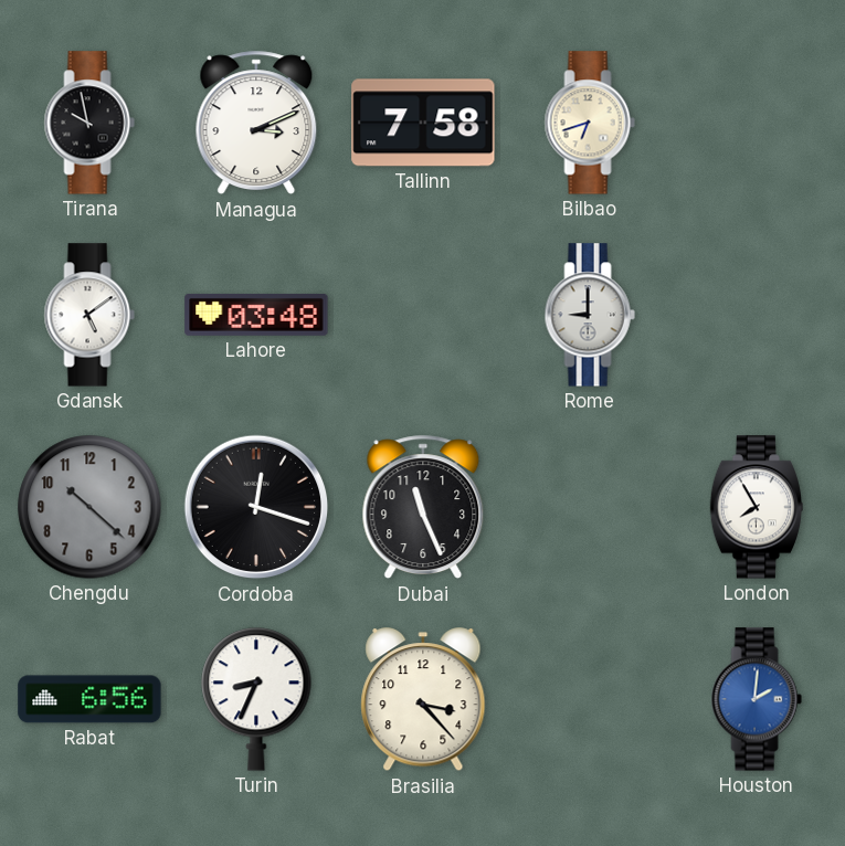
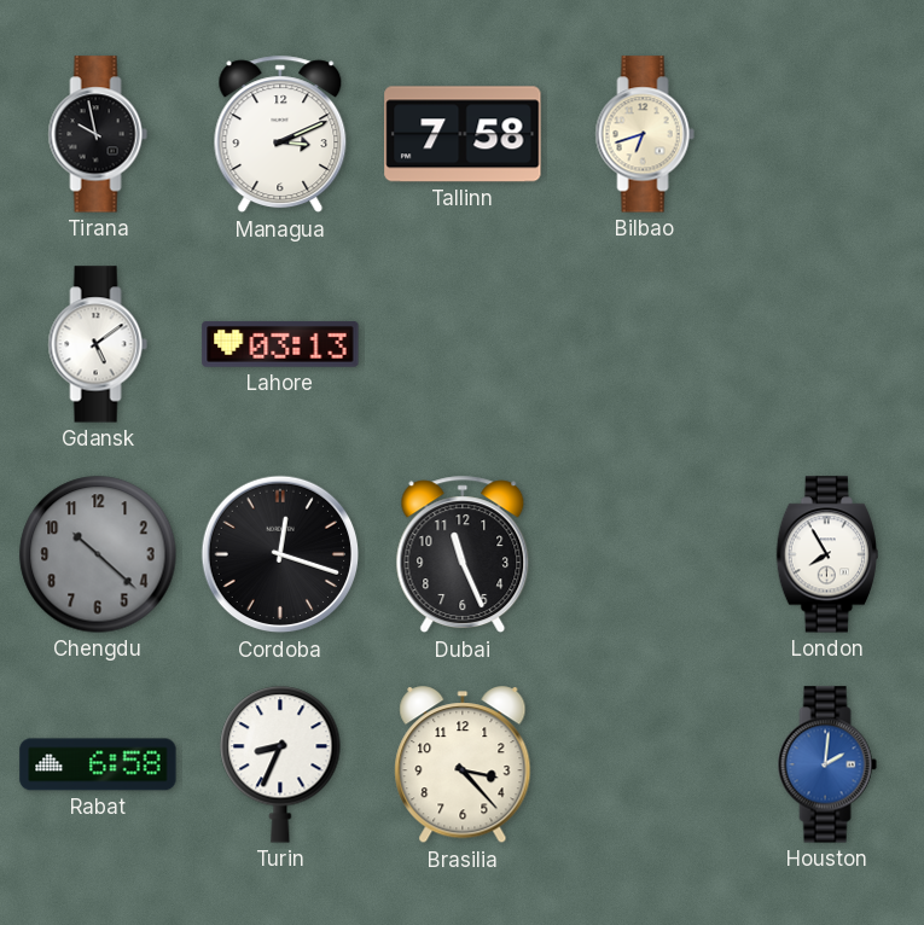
Lahore: 03:48 -> 03:13 (280, 344)
Rome: 9:00 -> none (590, 315)
Rabat: 6:56 -> 6:58 (98, 764)
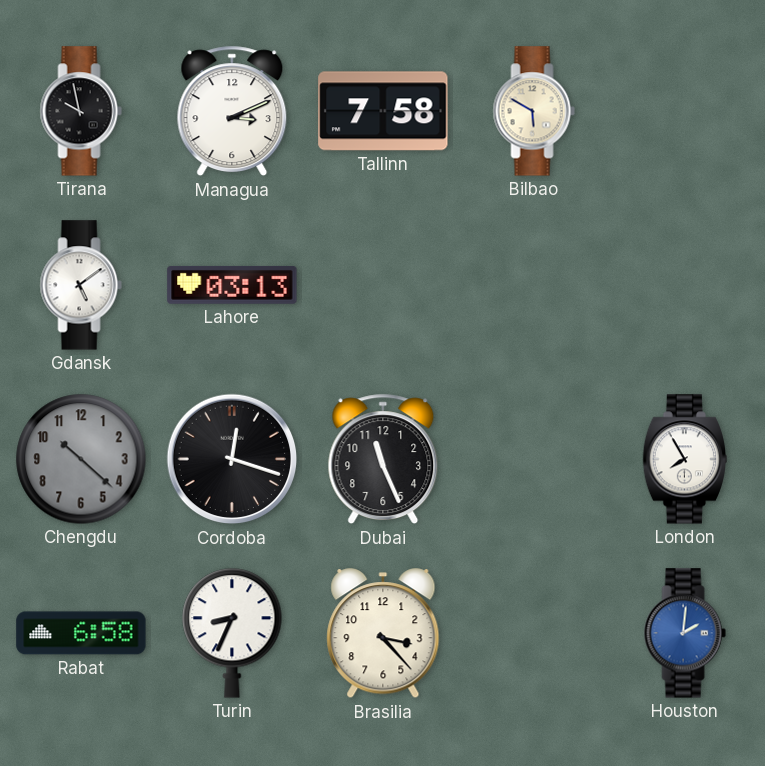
Bilbao: 6:42 -> 5:50 (534, 111)
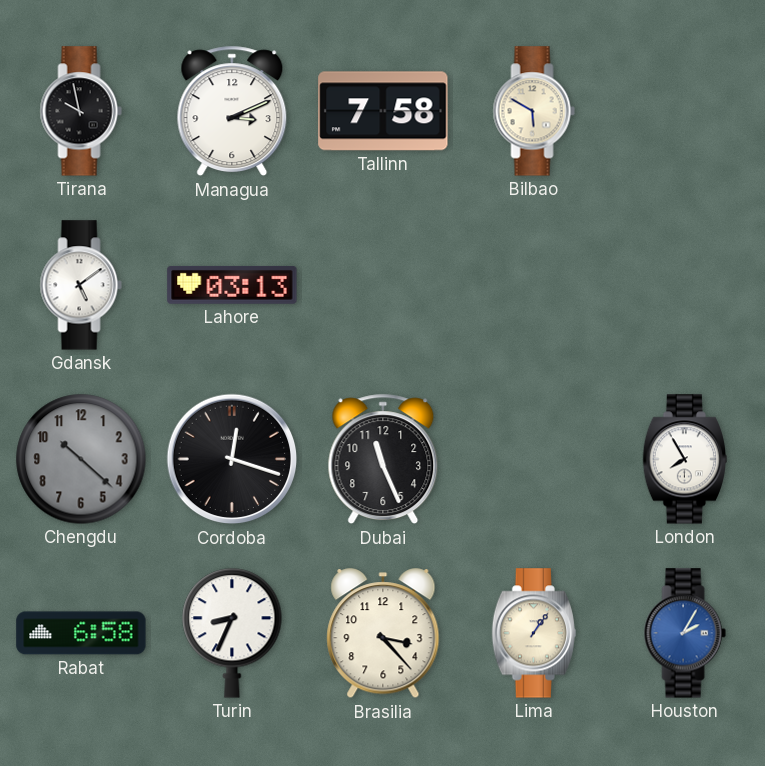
Lima: none -> 1:06 (533, 633)
Houston: 2:01 -> 2:05 (685, 633)
